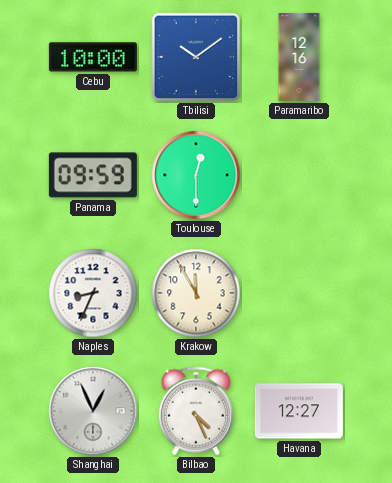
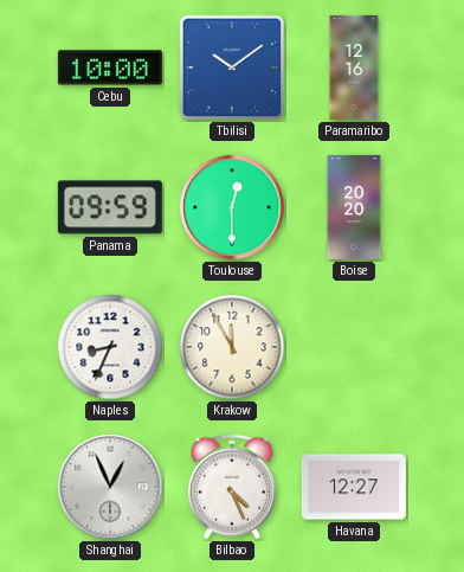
Boise: none -> 20:20 (354, 207)
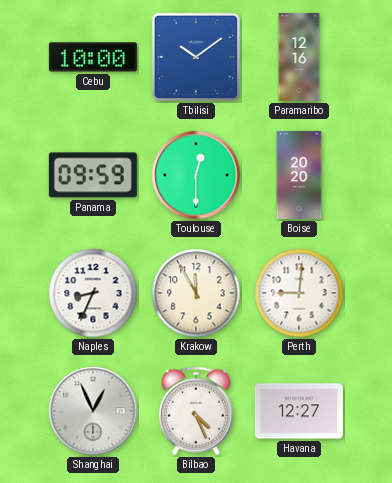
Perth: none -> 9:01 (299, 293)
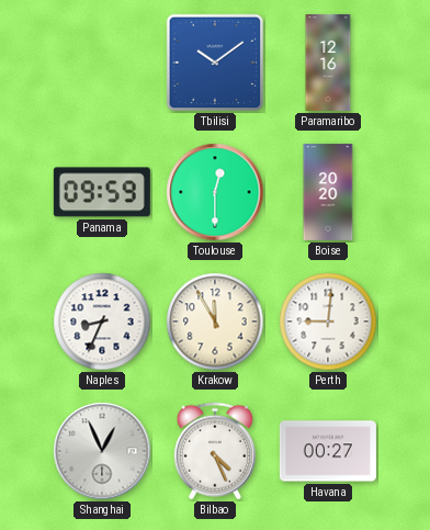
Cebu: 10:00 -> none (93, 57)
Havana: 12:27 -> 00:27 (328, 451)
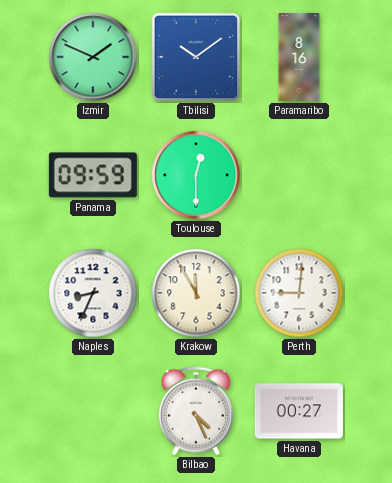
Izmir: none -> 1:49 (93, 57)
Paramaribo: 12:16 -> 8:16 (299, 57)
Boise: 20:20 -> none (328, 192)
Shanghai: 12:56 -> none (102, 451)
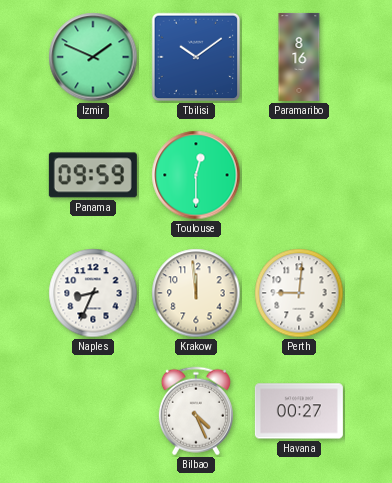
Krakow: 11:55 -> 11:59 (196, 293)
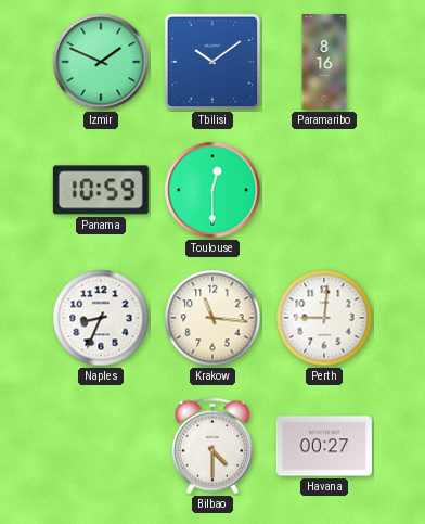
Panama: 09:59 -> 10:59 (101, 190)
Krakow: 11:59 -> 11:16 (212, 318)
Bilbao: 4:26 -> 4:30 (212, 446)
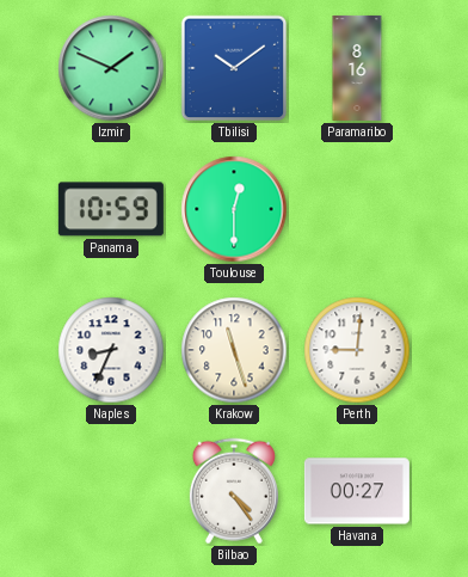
Krakow: 11:16 -> 11:27 (234, 350)
Bilbao: 4:30 -> 4:24 (234, 491)
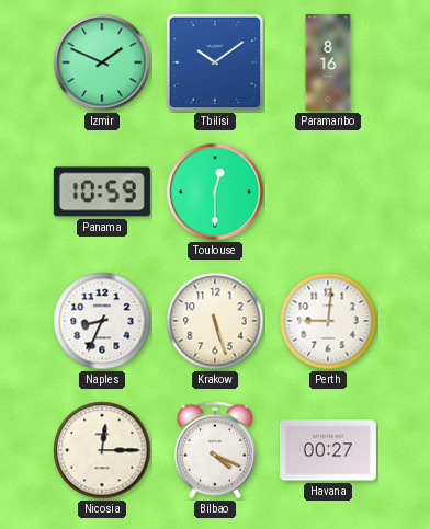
Krakow: 11:27 -> 5:27 (215, 321)
Nicosia: none -> 12:15 (102, 450)
Bilbao: 4:24 -> 4:19 (215, 450)
